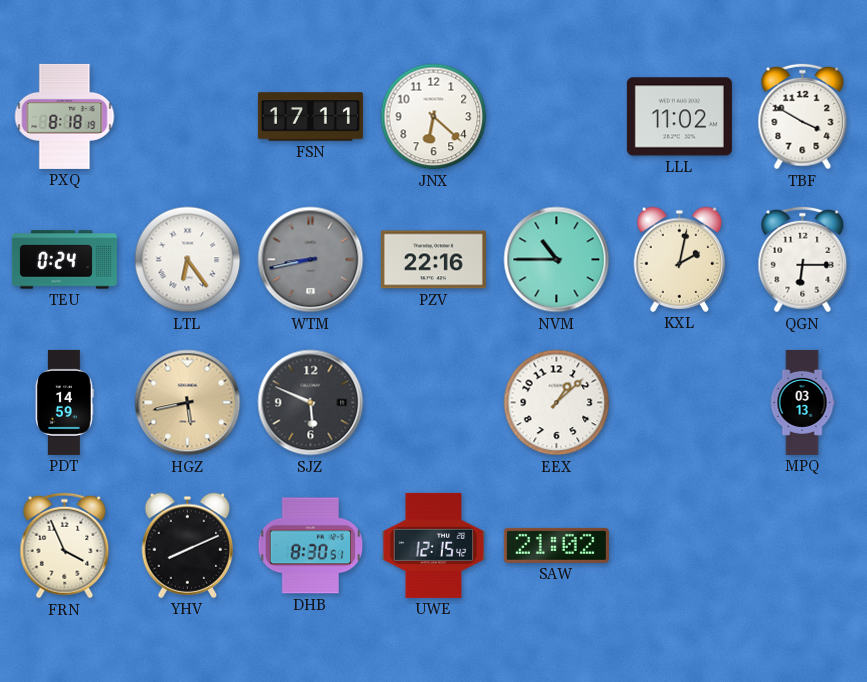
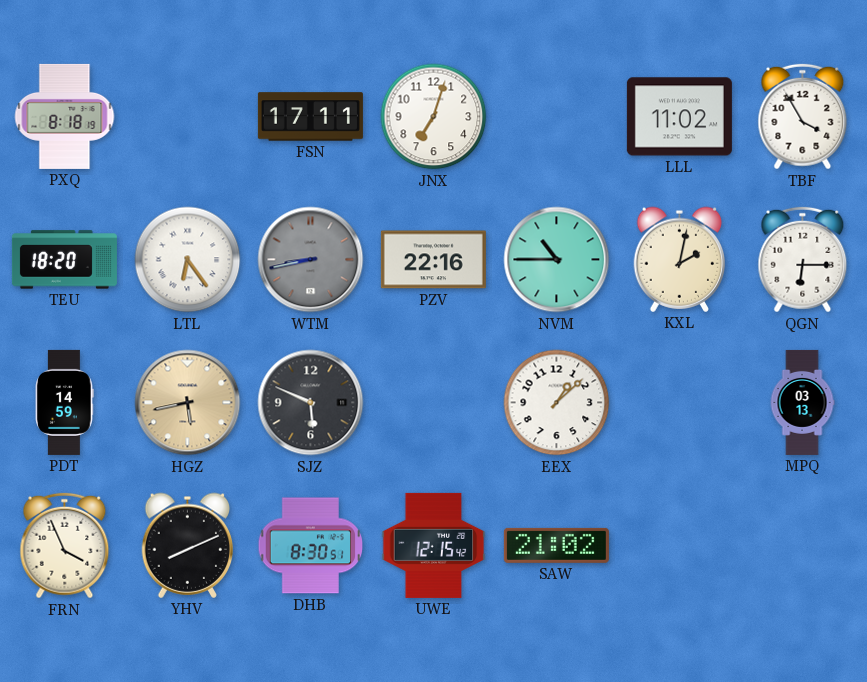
JNX: 6:22 -> 7:03 (434, 117)
TBF: 3:50 -> 3:55 (803, 117)
TEU: 0:24 -> 18:20 (64, 260)
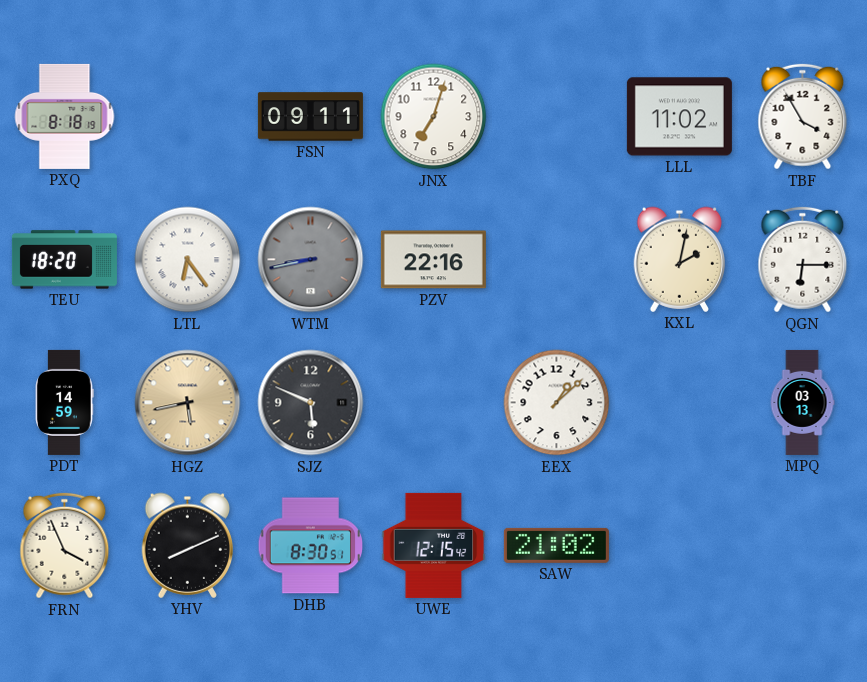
FSN: 17:11 -> 09:11 (310, 117)
NVM: 10:45 -> none (557, 260)
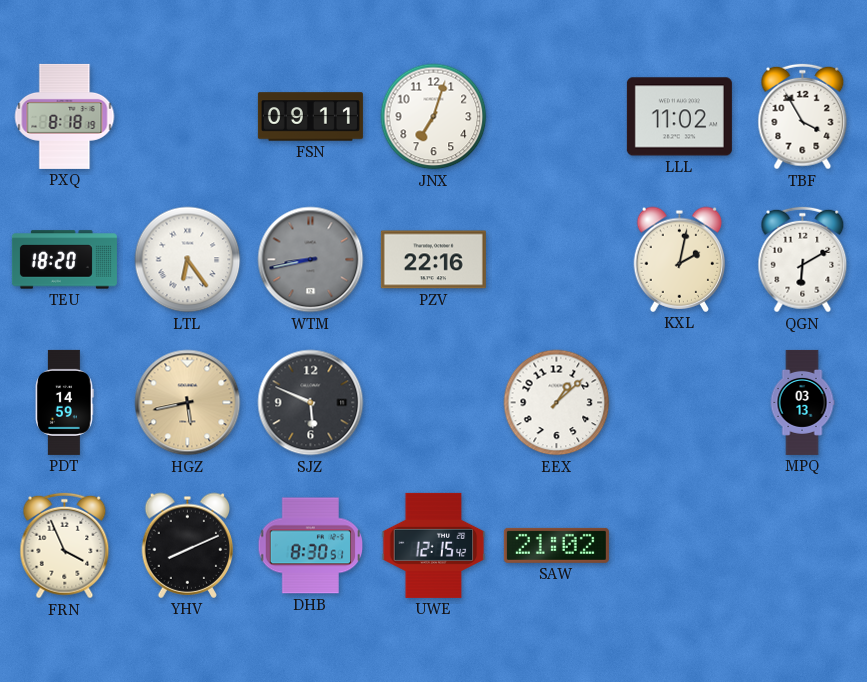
QGN: 6:15 -> 6:10 (803, 260)
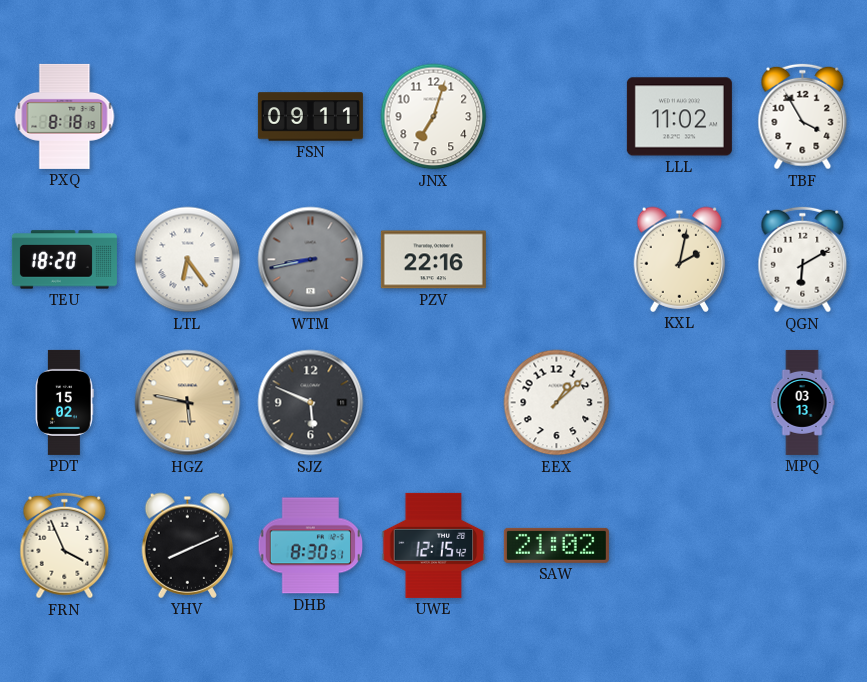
PDT: 14:59 -> 15:02 (64, 402)
HGZ: 5:43 -> 5:47 (188, 403)
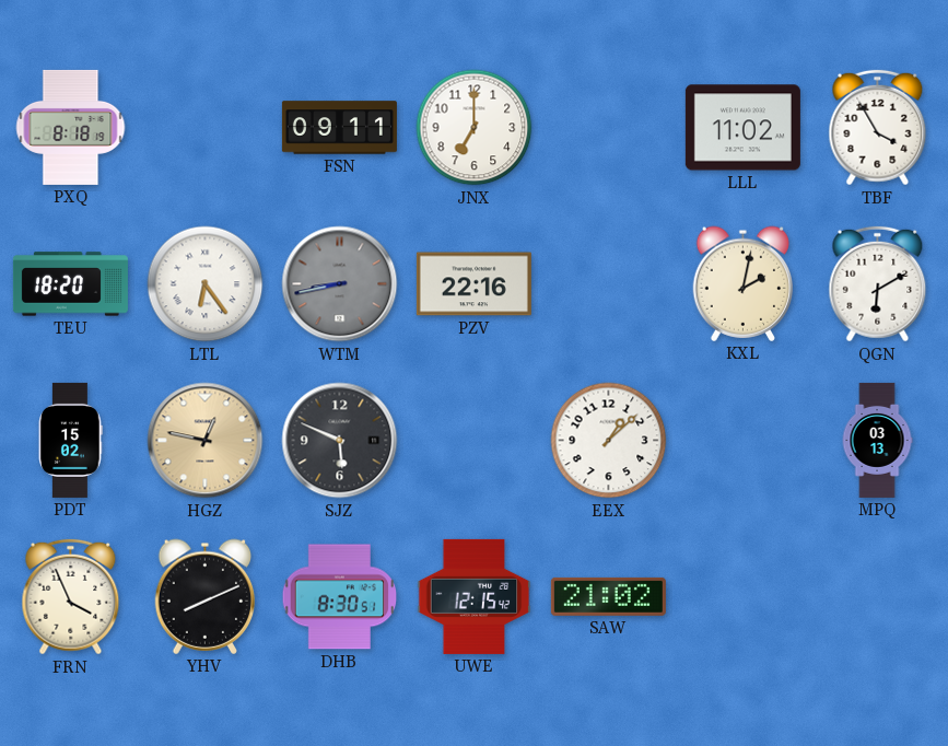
JNX: 7:03 -> 7:00 (475, 128)
HGZ: 5:47 -> 12:47 (206, 441)
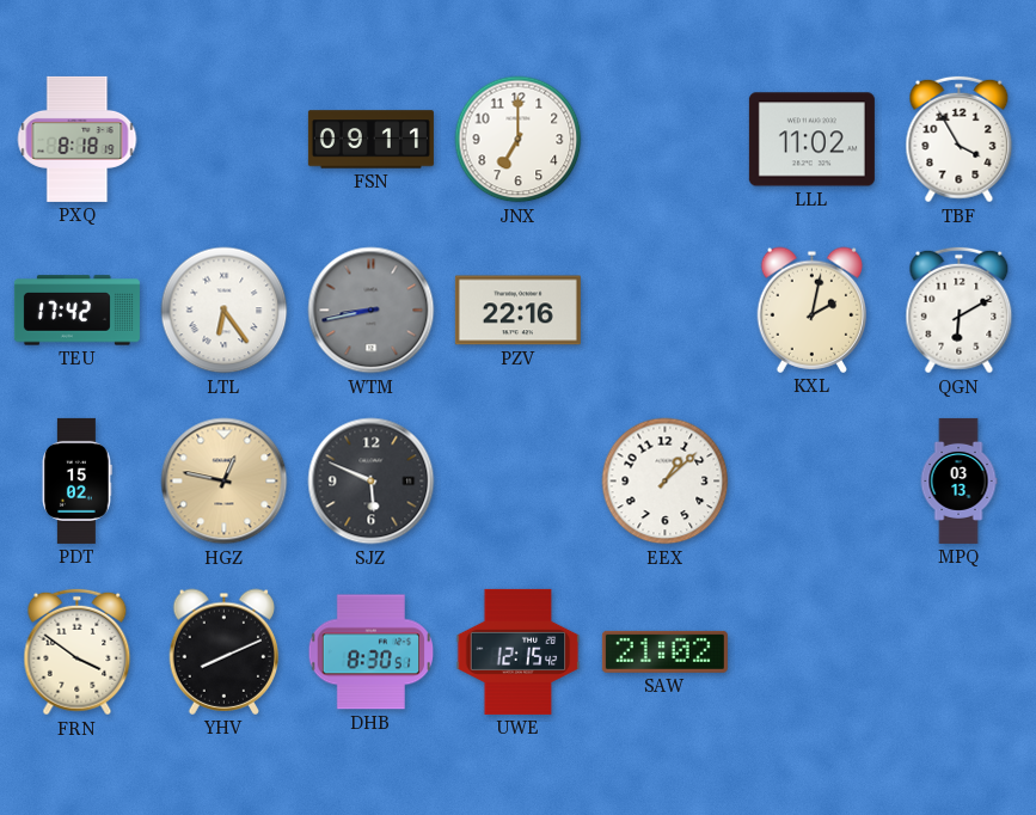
TEU: 18:20 -> 17:42 (76, 311)
FRN: 3:56 -> 3:51 (78, 652)
